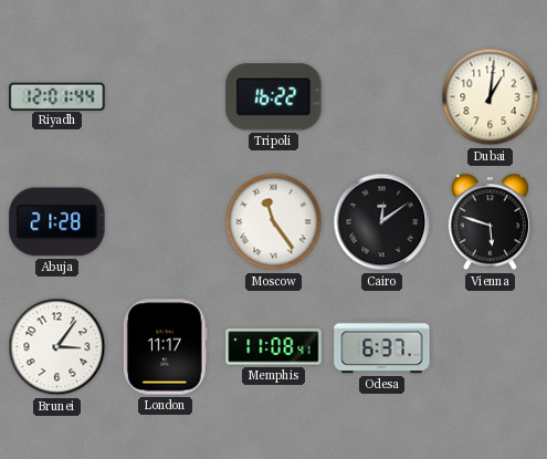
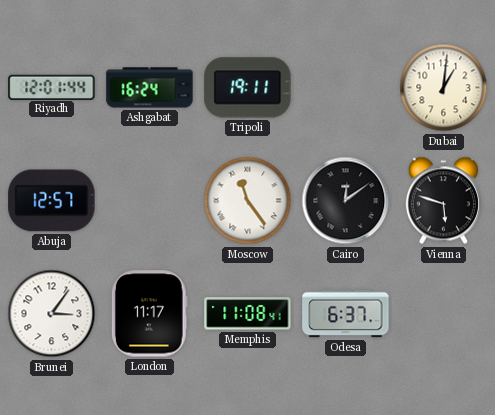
Ashgabat: none -> 16:24 (150, 88)
Tripoli: 16:22 -> 19:11 (248, 88)
Abuja: 21:28 -> 12:57 (52, 201)
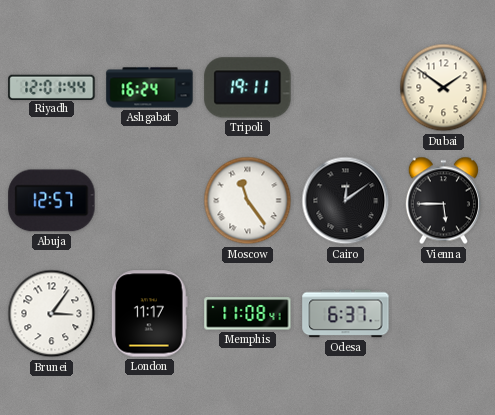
Dubai: 1:01 -> 1:51 (444, 88)
Vienna: 5:48 -> 5:45 (443, 201)
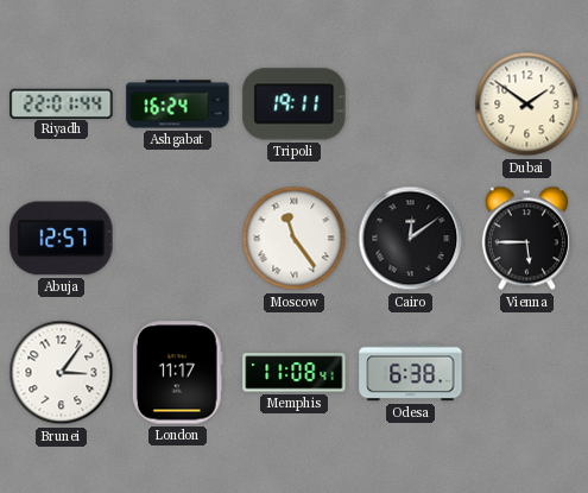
Riyadh: 12:01 -> 22:01 (62, 103)
Odesa: 6:37 -> 6:38 (411, 373)
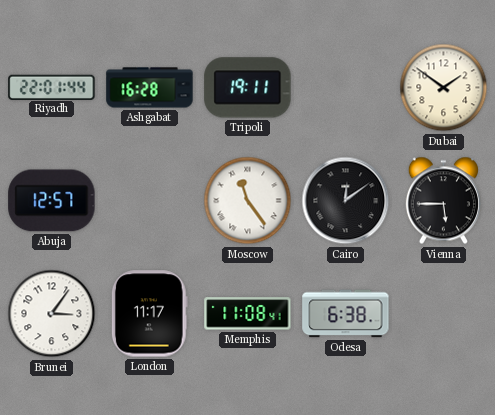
Ashgabat: 16:24 -> 16:28 (150, 88)
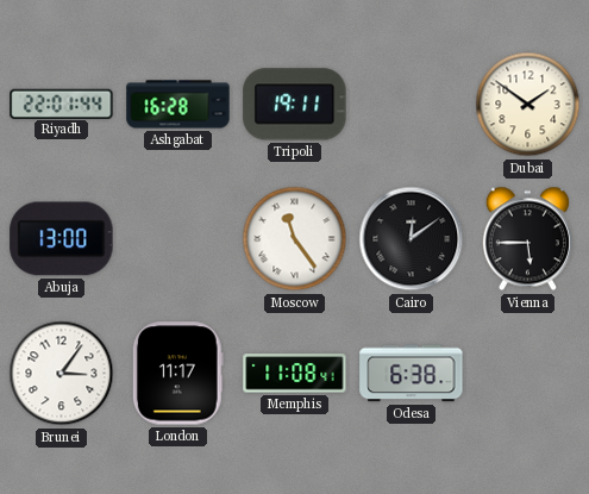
Abuja: 12:57 -> 13:00 (62, 239)
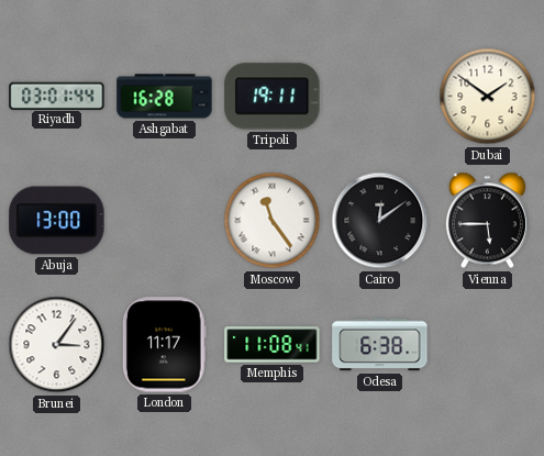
Riyadh: 22:01 -> 03:01 (57, 96)
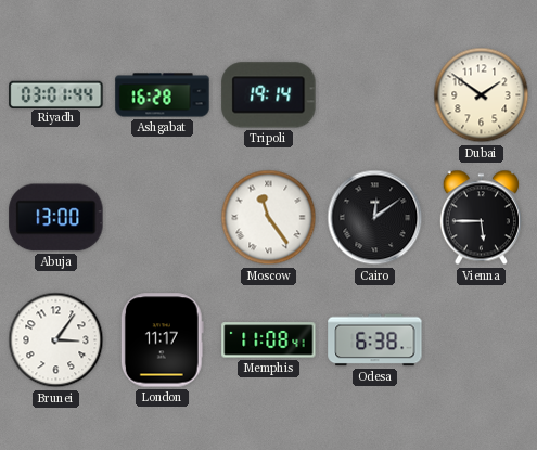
Tripoli: 19:11 -> 19:14 (269, 95)
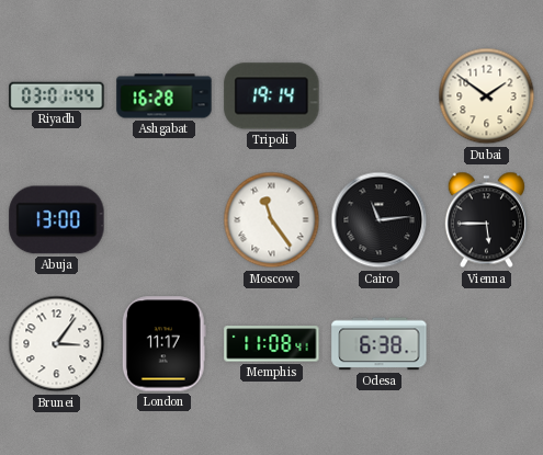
Cairo: 12:09 -> 11:14 (380, 220)
